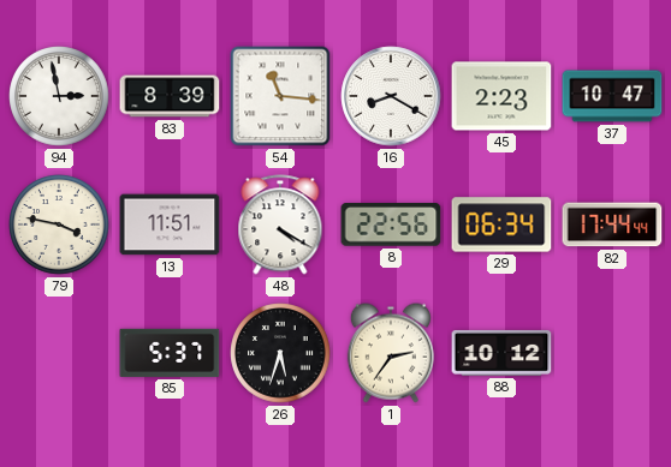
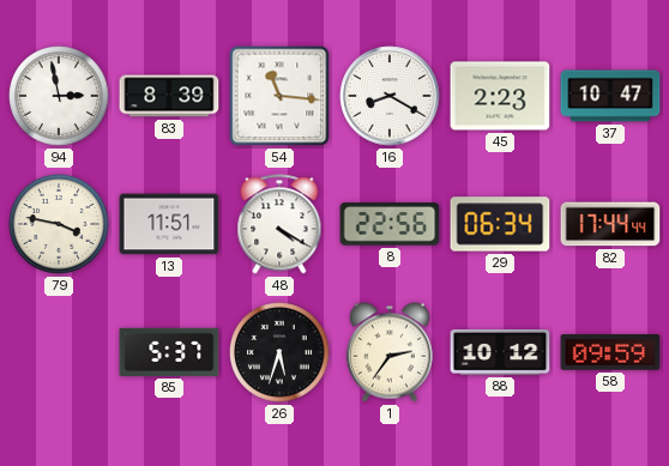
58: none -> 09:59 (610, 352)
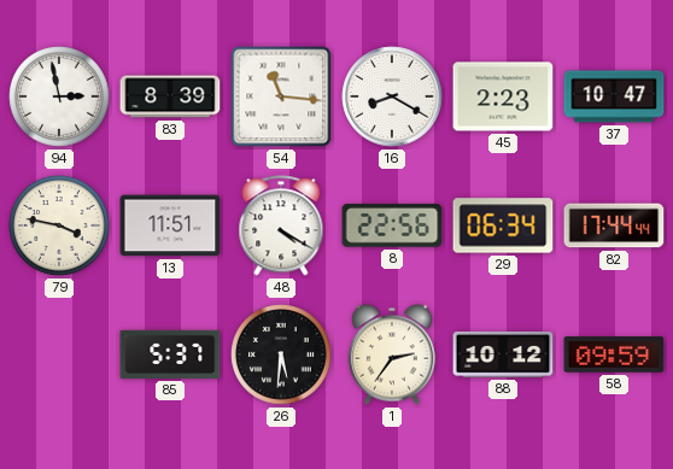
26: 5:33 -> 5:31 (281, 354)
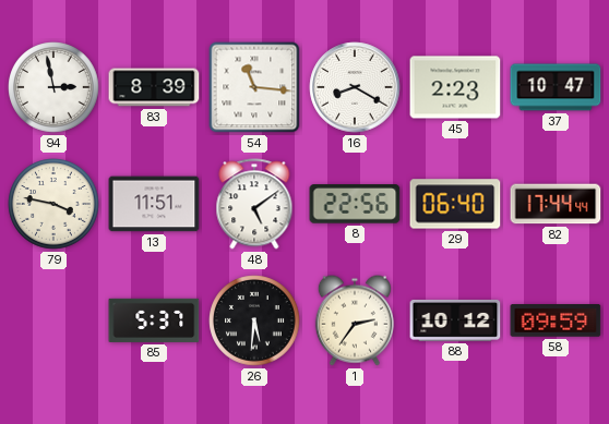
48: 4:20 -> 5:09 (254, 204)
29: 06:34 -> 06:40 (455, 204)
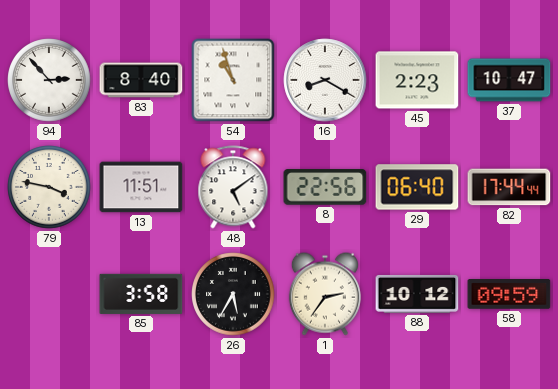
94: 2:58 -> 2:53 (49, 80)
83: 8:39 -> 8:40 (141, 80)
54: 11:16 -> 10:57 (233, 80)
85: 5:37 -> 3:58 (141, 294)
26: 5:31 -> 5:35 (233, 294)
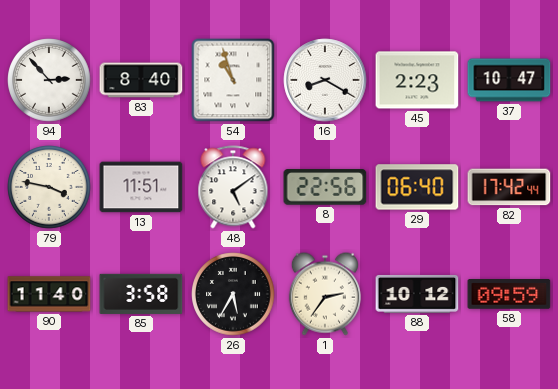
82: 17:44 -> 17:42 (509, 187)
90: none -> 11:40 (49, 294)
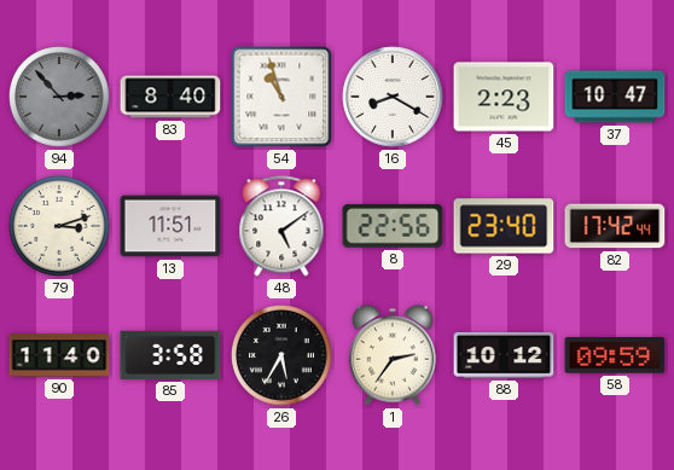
94 dial: white -> grey (59, 97)
79: 3:47 -> 3:12 (59, 226)
29: 06:40 -> 23:40 (504, 226)
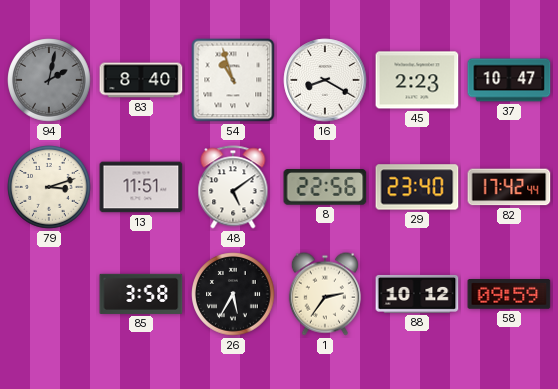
94: 2:53 -> 2:02 (49, 80)
90: 11:40 -> none (59, 355)
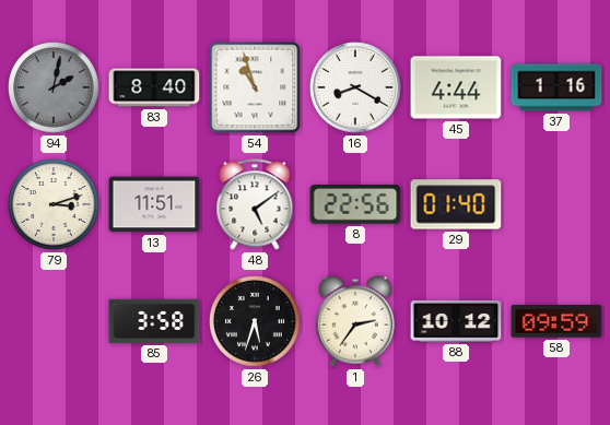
45: 2:23 -> 4:44 (456, 87)
37: 10:47 -> 1:16 (556, 87)
29: 23:40 -> 01:40 (456, 204)
82: 17:42 -> none (509, 187)
26: 5:35 -> 5:33 (255, 321)
